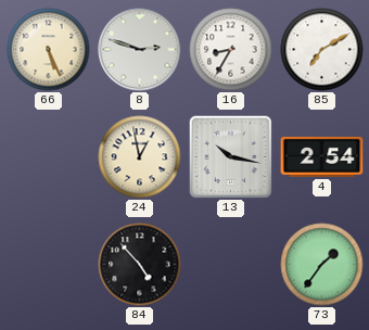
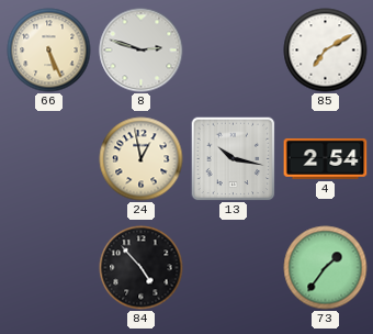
16: 8:35 -> none (231, 50)
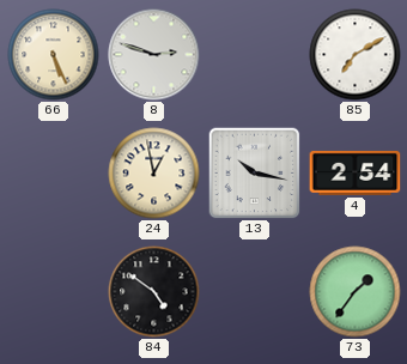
84: 4:53 -> 4:51 (154, 292)
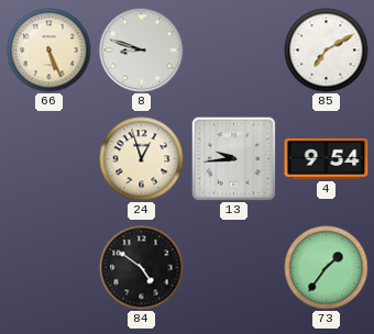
8: 2:48 -> 8:48 (142, 51)
24: 12:58 -> 12:57 (142, 159)
13: 10:17 -> 9:44 (233, 158)
4: 2:54 -> 9:54 (327, 158)
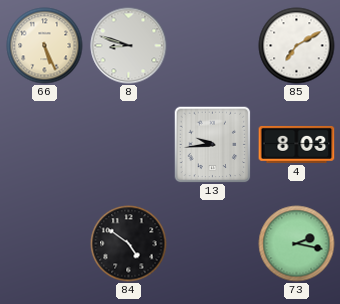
24: 12:57 -> none (142, 159)
4: 9:54 -> 8:03 (297, 144)
73: 1:36 -> 2:17 (297, 244)
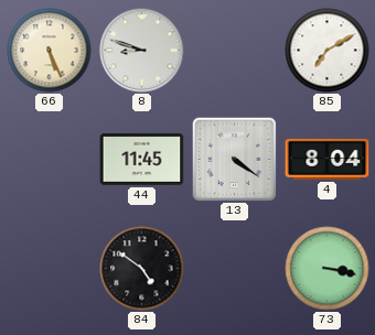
44: none -> 11:45 (142, 159)
13: 9:44 -> 4:21 (234, 159)
4: 8:03 -> 8:04 (328, 159)
73: 2:17 -> 3:17 (328, 269)
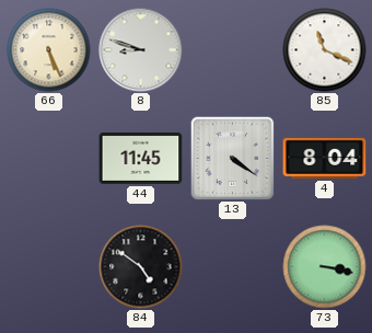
85: 7:10 -> 11:19 (325, 50)
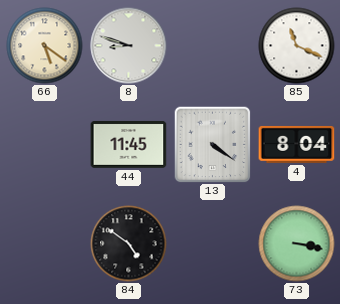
66: 5:26 -> 5:21 (45, 46)
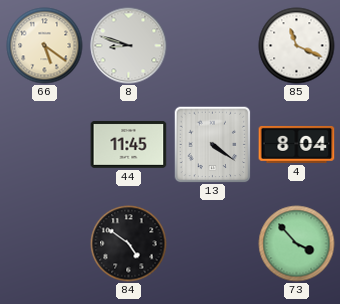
73: 3:17 -> 3:53 (297, 244)
